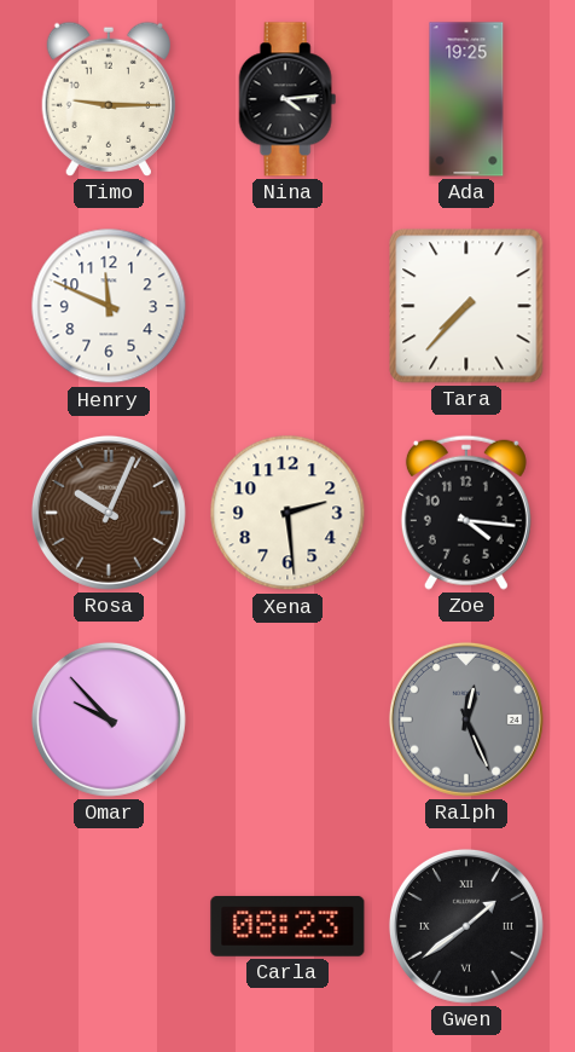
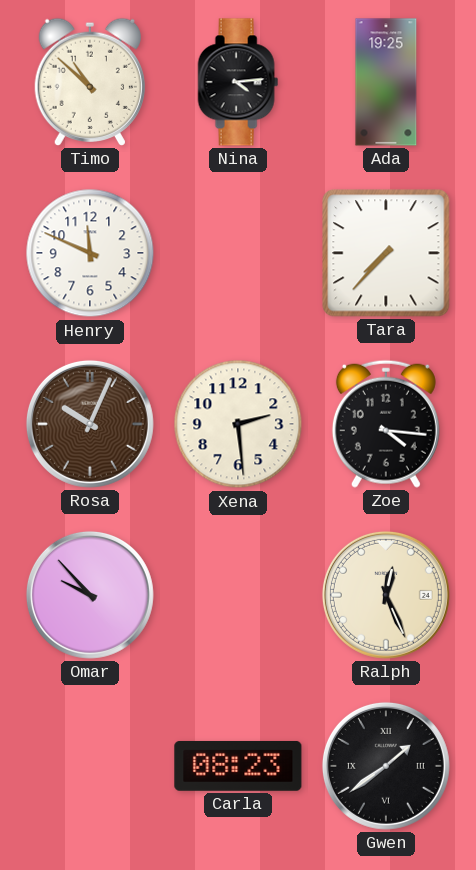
Timo: 9:15 -> 10:52 (90, 82)
Ralph dial: grey -> cream (386, 595)
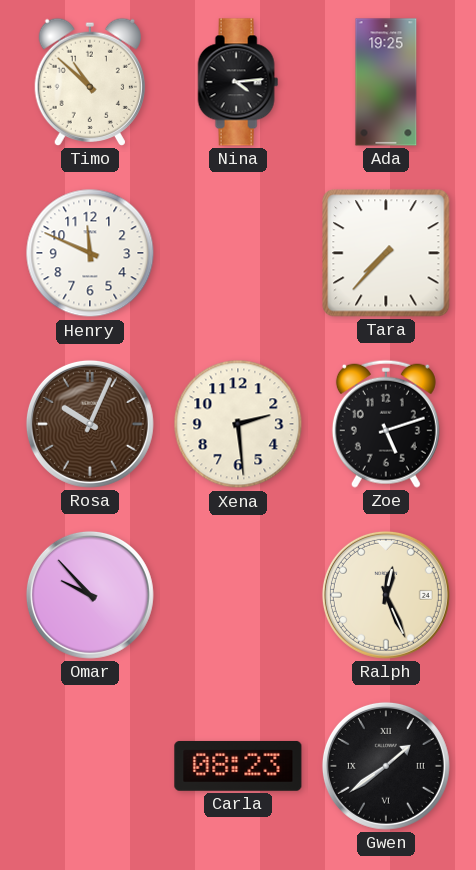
Zoe: 4:16 -> 5:12 (386, 424)
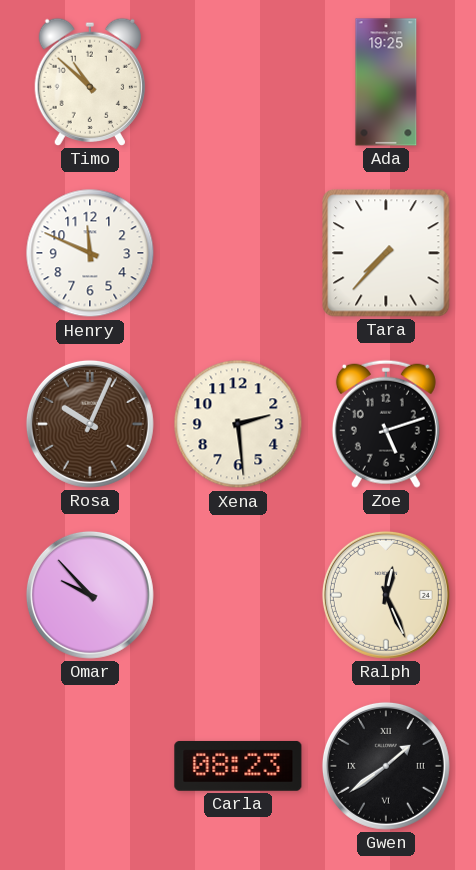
Nina: 4:14 -> none (238, 82)
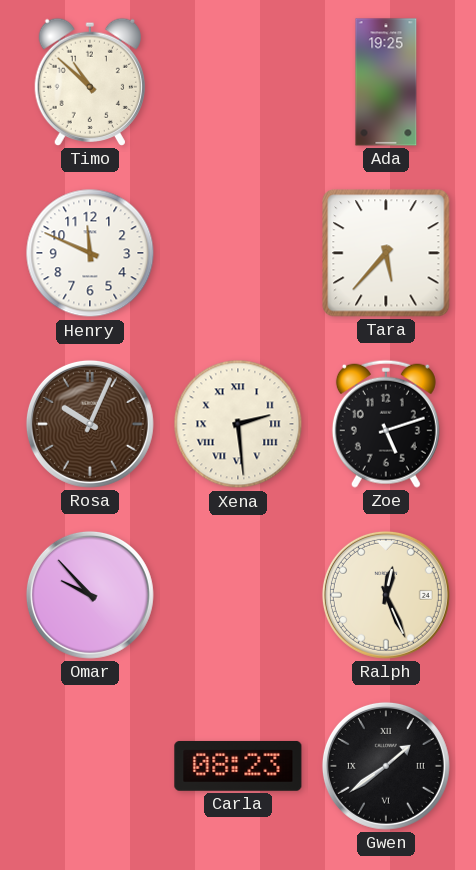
Tara: 7:37 -> 5:37 (386, 253)
Xena numerals: Arabic -> Roman (238, 424)
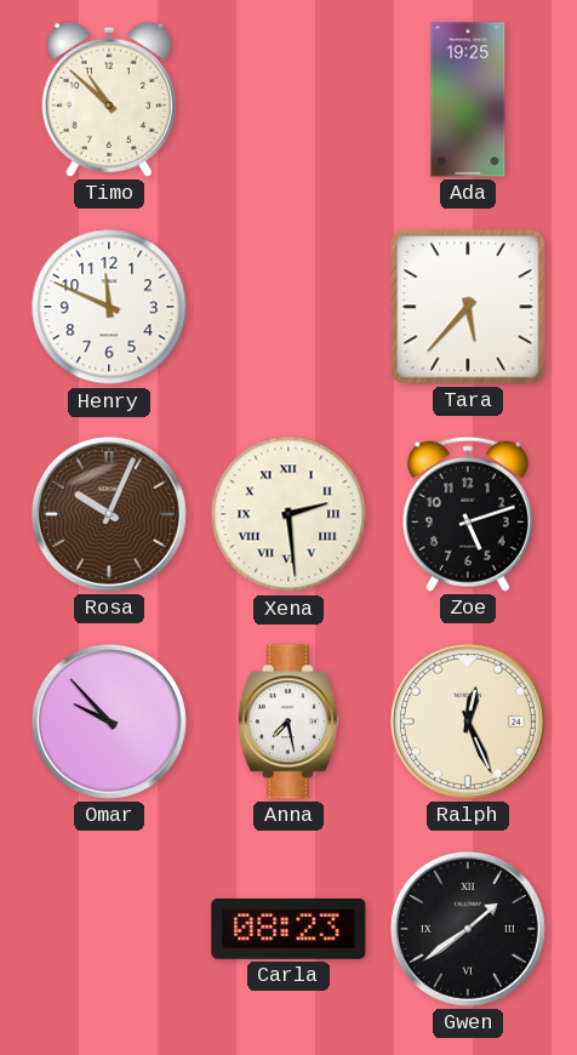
Anna: none -> 7:28 (288, 722)
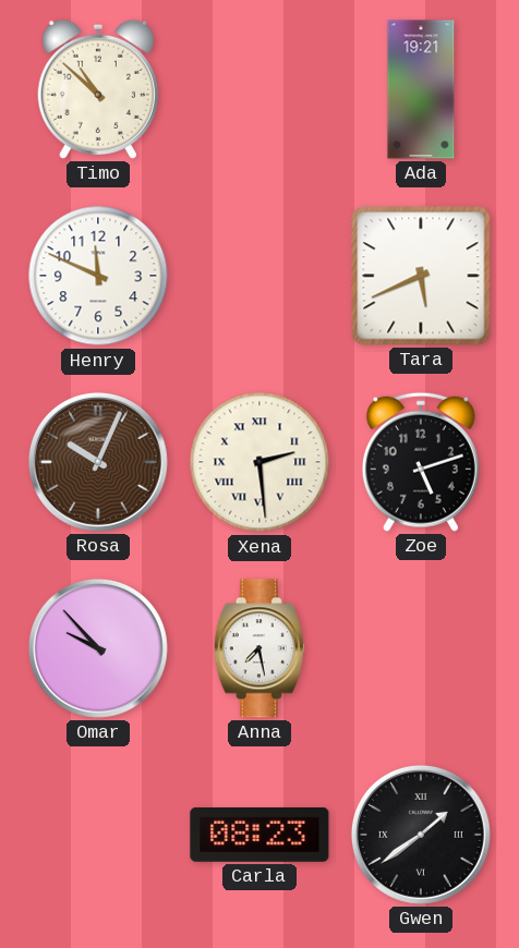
Ada: 19:25 -> 19:21 (421, 89)
Tara: 5:37 -> 5:41 (421, 276)
Ralph: 12:26 -> none (468, 722)
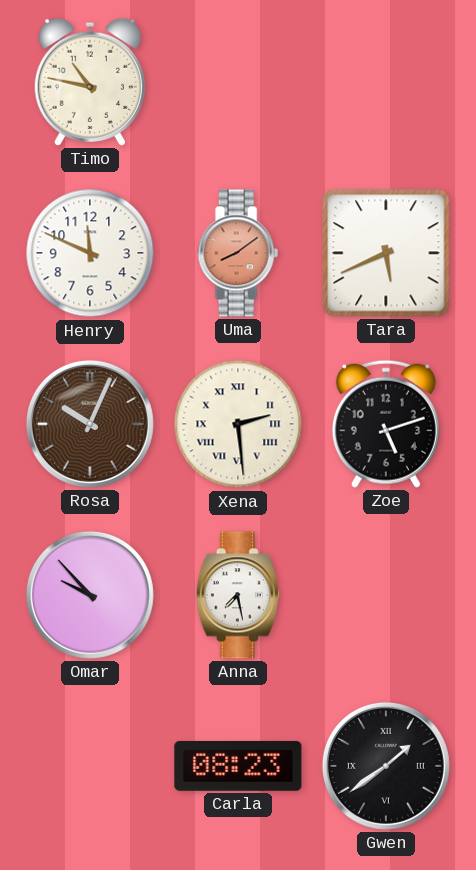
Timo: 10:52 -> 10:47 (90, 82)
Ada: 19:21 -> none (421, 89)
Uma: none -> 8:09 (238, 253)
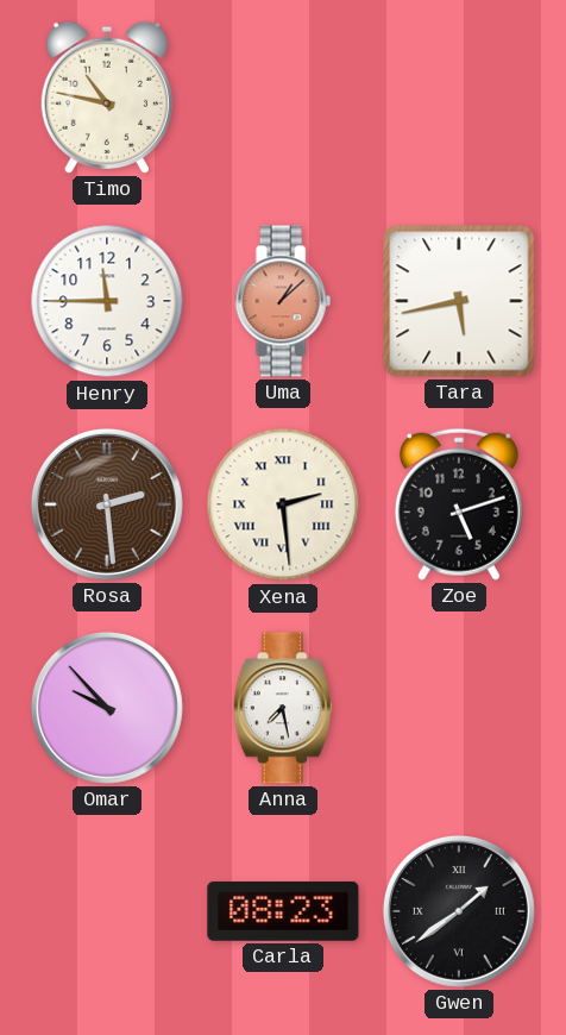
Henry: 11:49 -> 11:45 (107, 301)
Uma: 8:09 -> 1:08 (283, 301)
Tara: 5:41 -> 5:43 (459, 301)
Rosa: 10:04 -> 2:29 (107, 504)
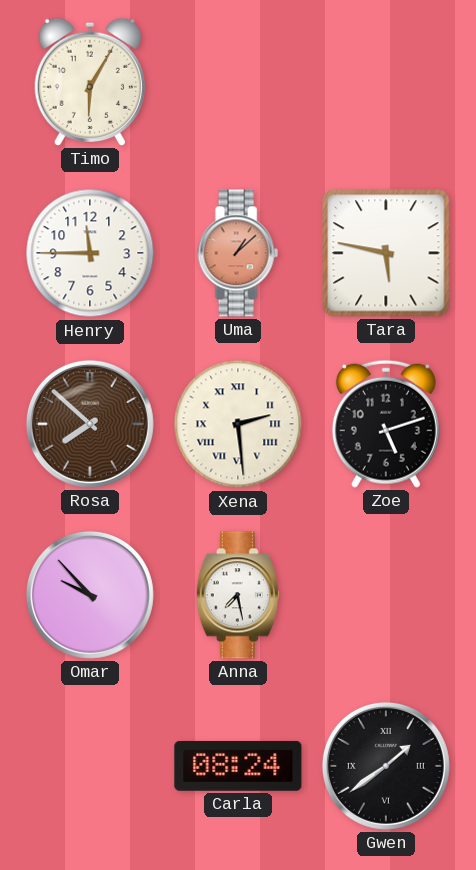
Timo: 10:47 -> 6:05 (90, 82)
Tara: 5:43 -> 5:47 (386, 253)
Rosa: 2:29 -> 7:52 (90, 424)
Carla: 08:23 -> 08:24 (238, 766)
